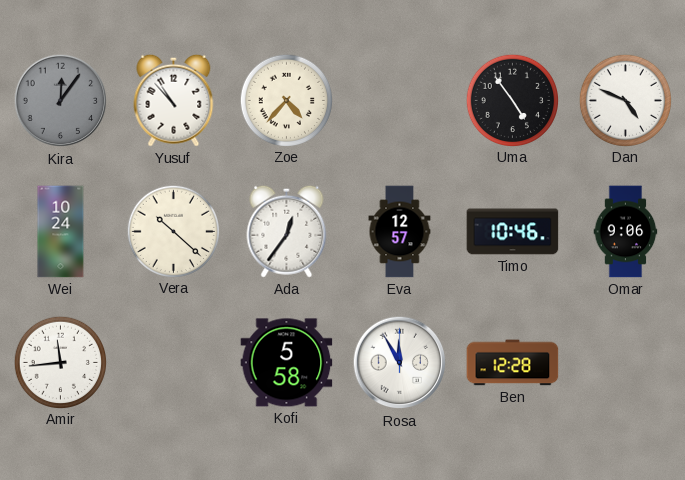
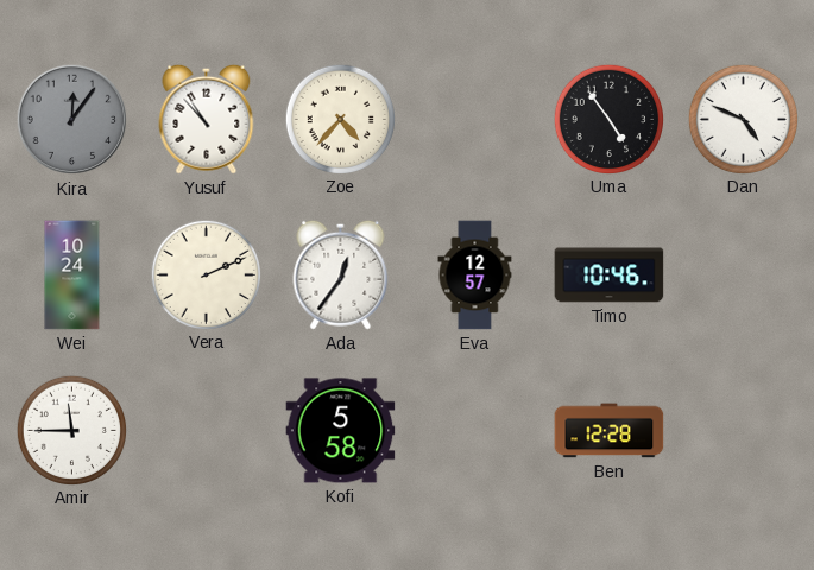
Vera: 10:22 -> 2:11 (206, 274)
Omar: 9:06 -> none (626, 232)
Amir: 11:44 -> 11:45 (71, 430)
Rosa: 11:55 -> none (400, 363)
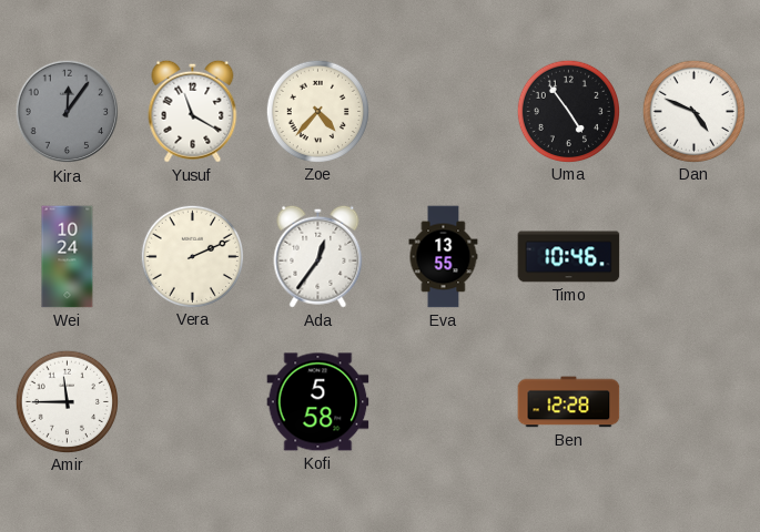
Yusuf: 10:53 -> 11:20 (193, 111)
Eva: 12:57 -> 13:55 (444, 257)
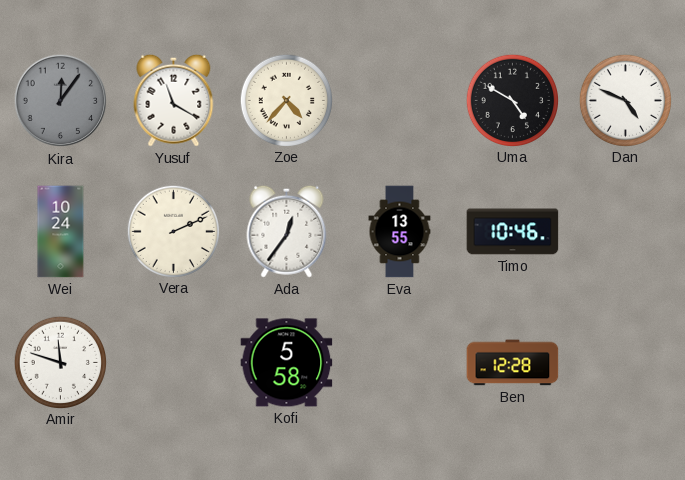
Uma: 4:54 -> 4:50 (512, 100)
Amir: 11:45 -> 11:48 (60, 362)
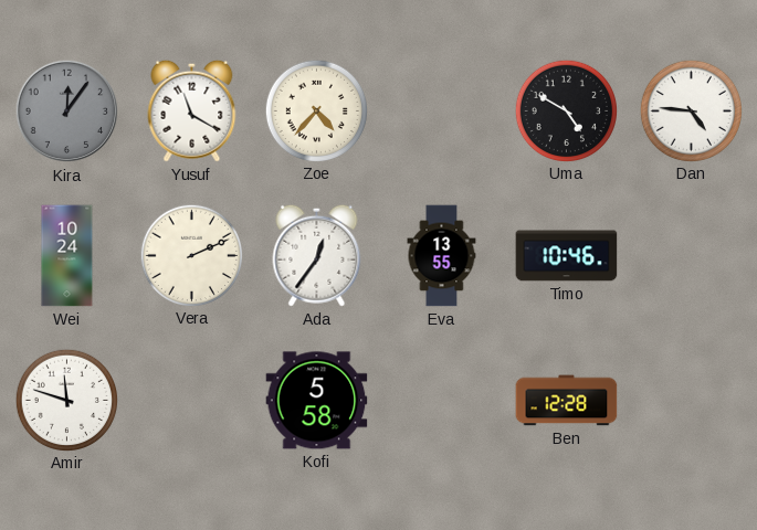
Dan: 4:49 -> 4:46 (691, 110)
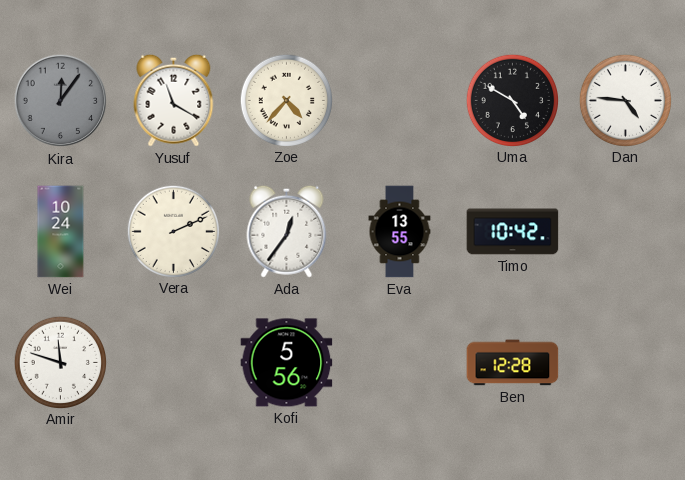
Timo: 10:46 -> 10:42 (513, 232)
Kofi: 5:58 -> 5:56 (287, 363)
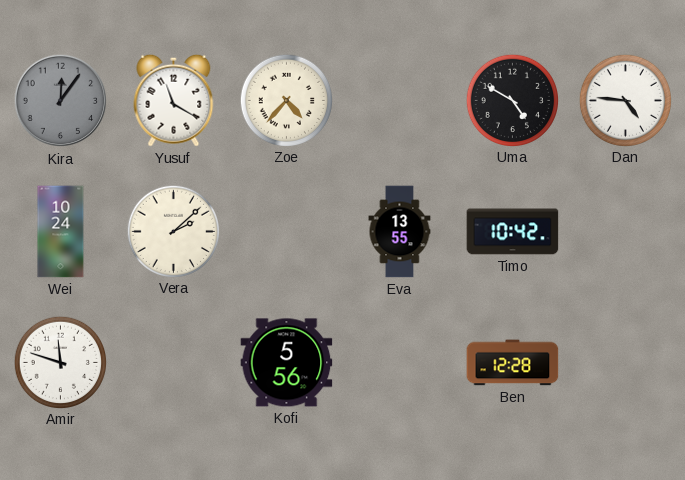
Vera: 2:11 -> 2:08 (173, 231)
Ada: 12:36 -> none (287, 231)
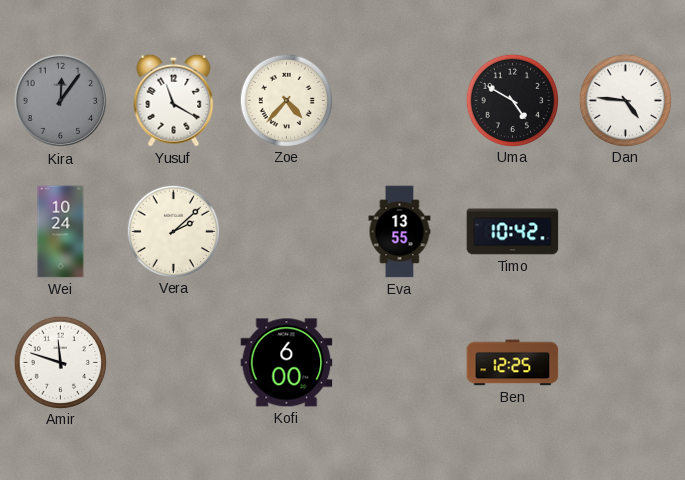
Kofi: 5:56 -> 6:00 (287, 363)
Ben: 12:28 -> 12:25 (513, 363)
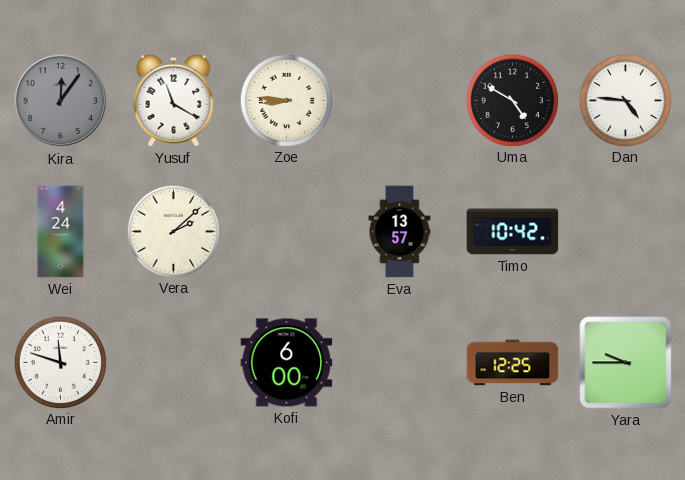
Zoe: 4:37 -> 8:46 (286, 100)
Wei: 10:24 -> 4:24 (61, 232)
Eva: 13:55 -> 13:57 (400, 232)
Yara: none -> 9:45 (626, 363)
